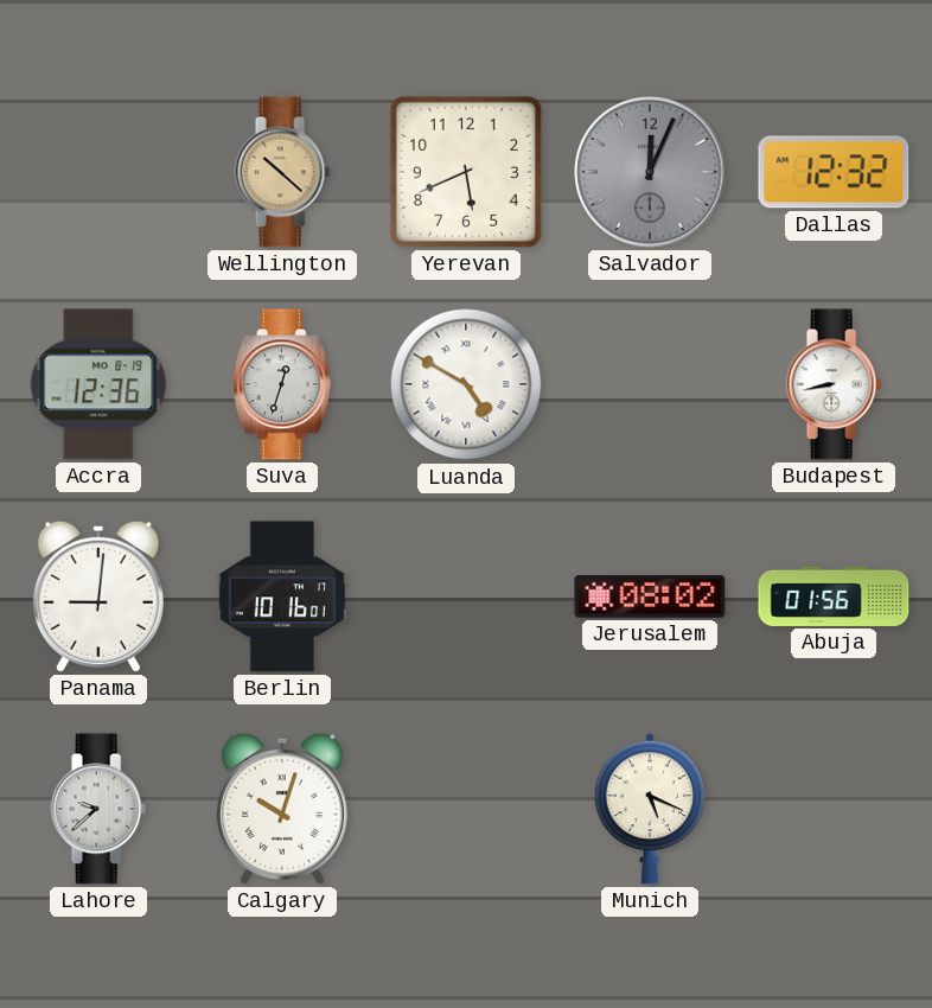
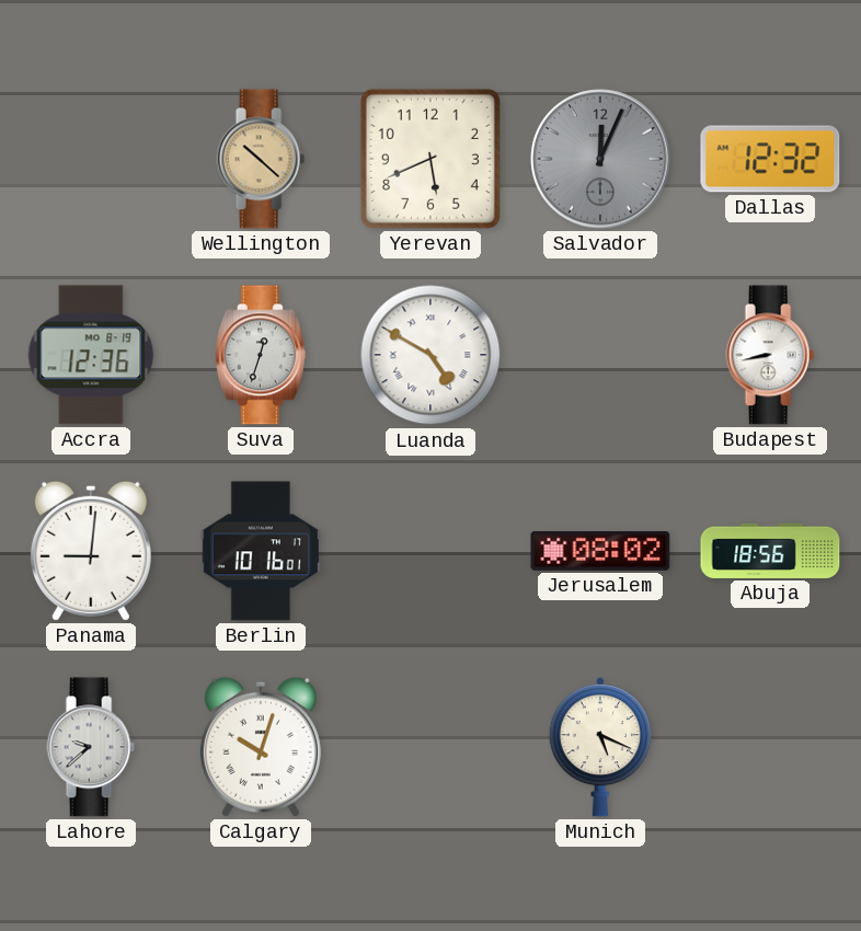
Abuja: 01:56 -> 18:56 (770, 551)
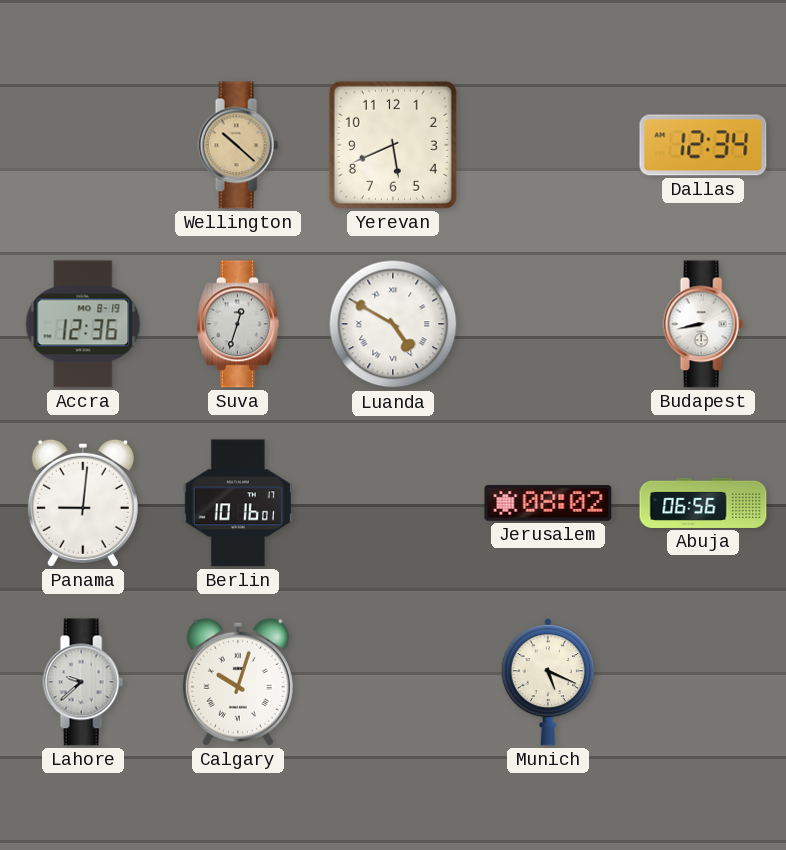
Salvador: 12:04 -> none (600, 159)
Dallas: 12:32 -> 12:34 (703, 145)
Abuja: 18:56 -> 06:56 (703, 503)
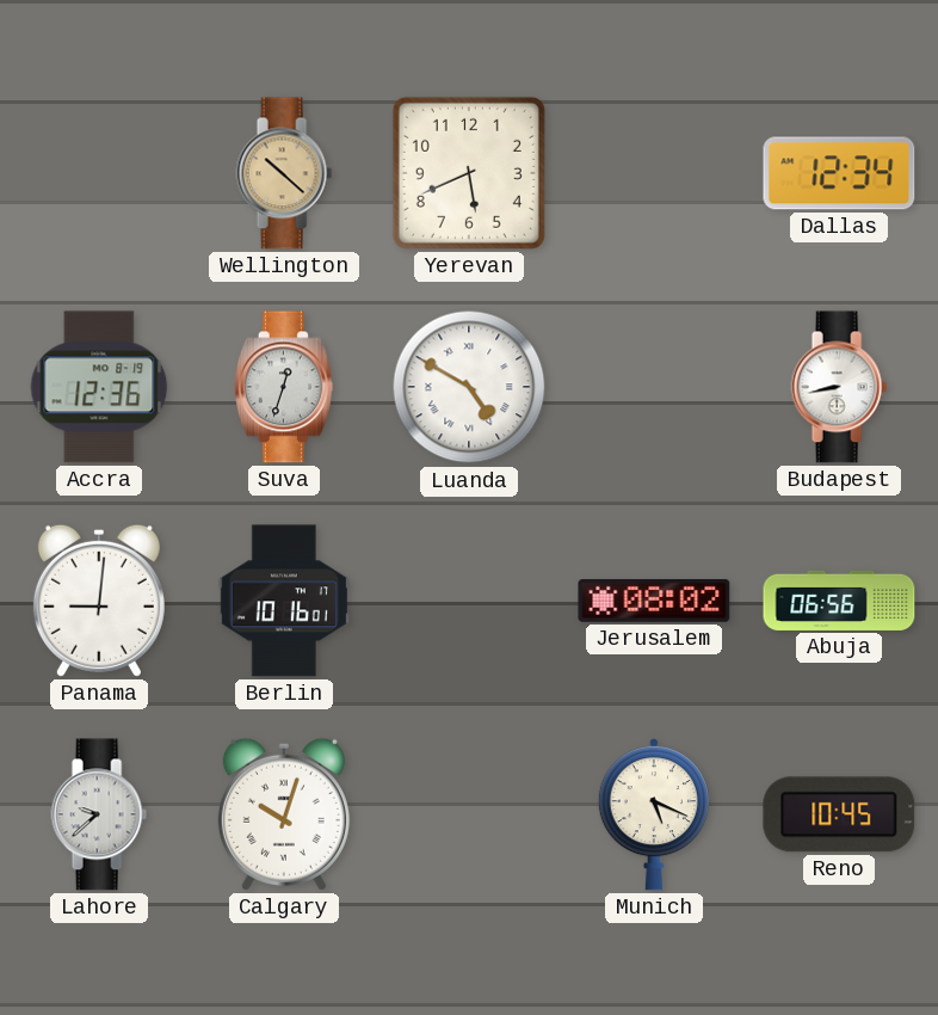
Reno: none -> 10:45 (839, 814)
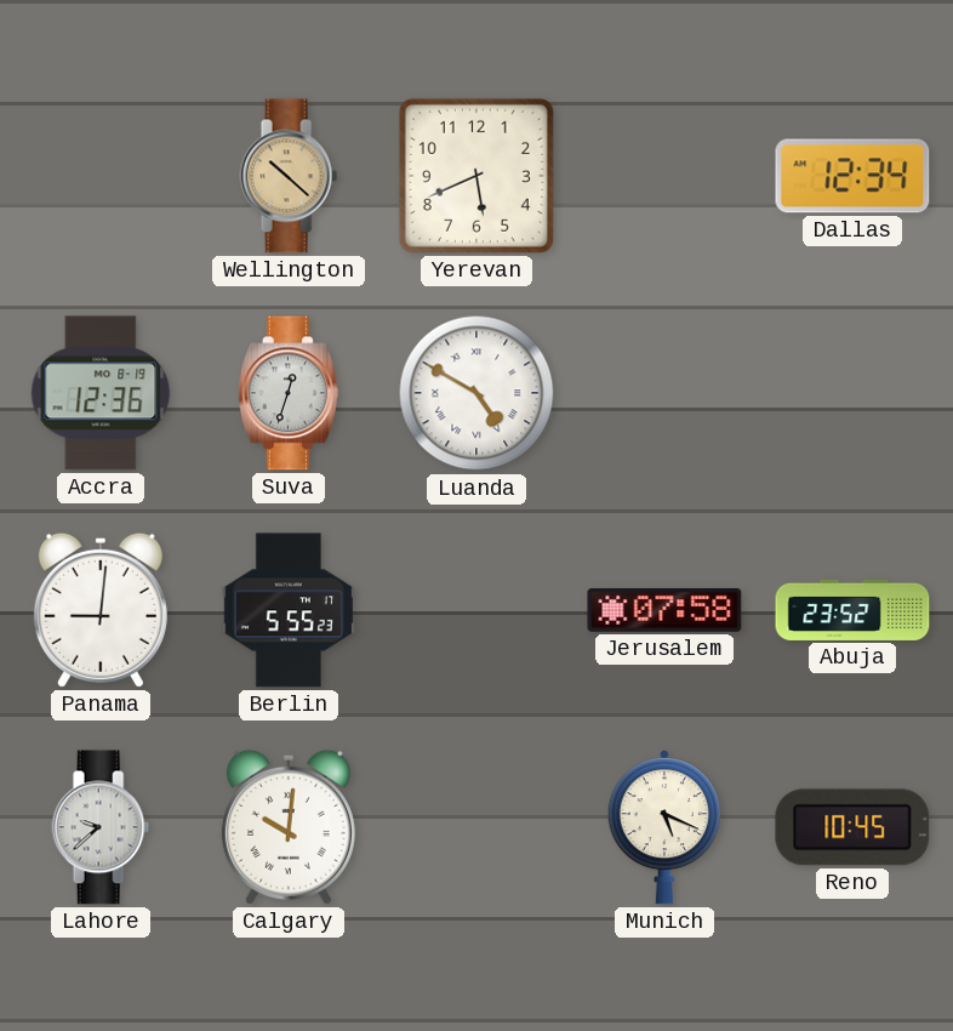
Budapest: 8:43 -> none (839, 387)
Berlin: 10:16 -> 5:55 (289, 610)
Jerusalem: 08:02 -> 07:58 (664, 611)
Abuja: 06:56 -> 23:52 (852, 610)
Calgary: 10:03 -> 10:01 (289, 827)
